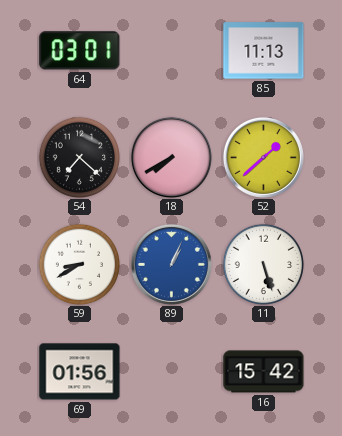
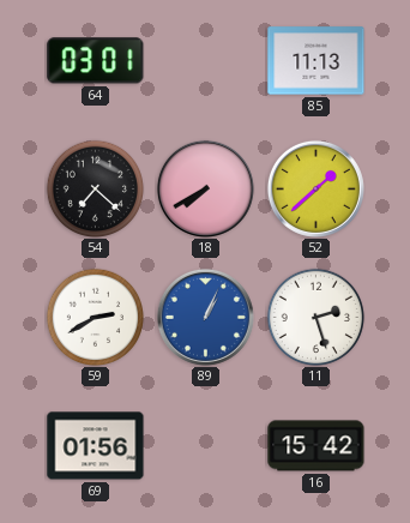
59: 8:40 -> 2:40 (95, 317)
11: 5:27 -> 2:27 (315, 317)
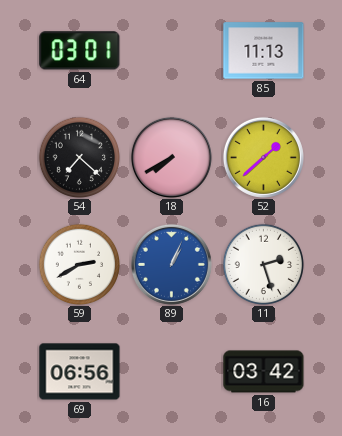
69: 01:56 -> 06:56 (80, 372)
16: 15:42 -> 03:42 (264, 372)
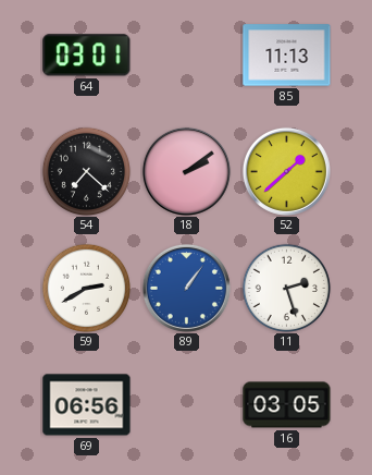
18: 7:40 -> 2:09 (186, 171)
89: 1:04 -> 1:06 (186, 288)
16: 03:42 -> 03:05 (287, 405)
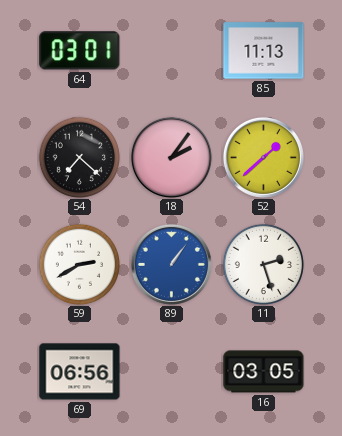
18: 2:09 -> 2:06 (171, 157)
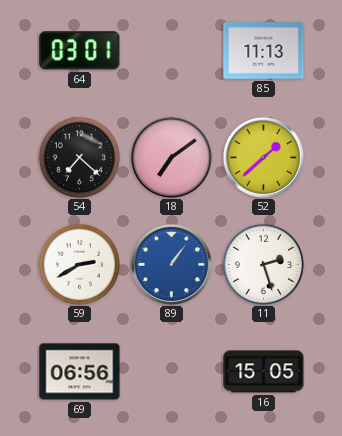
18: 2:06 -> 7:09 (171, 157)
16: 03:05 -> 15:05 (264, 372)
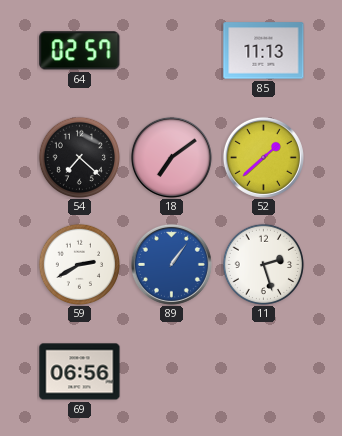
64: 03:01 -> 02:57 (80, 51)
16: 15:05 -> none (264, 372)
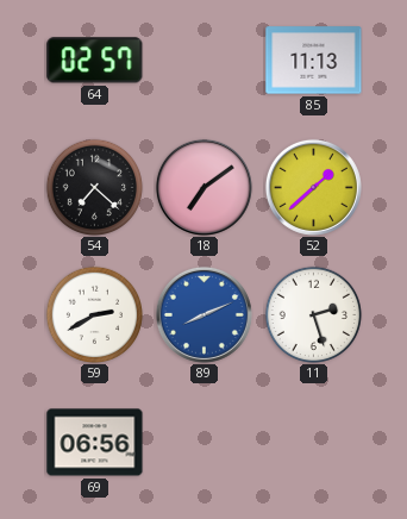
89: 1:06 -> 8:11 (203, 314)
